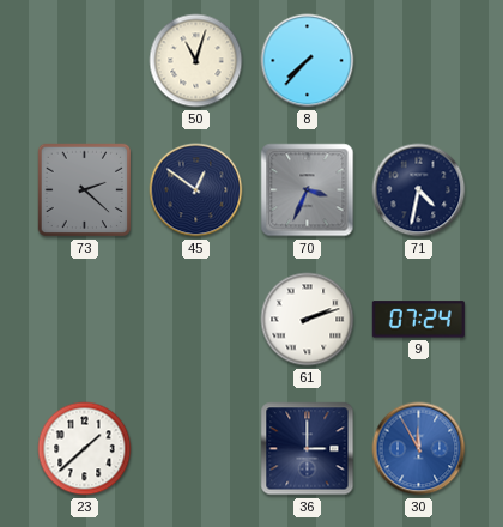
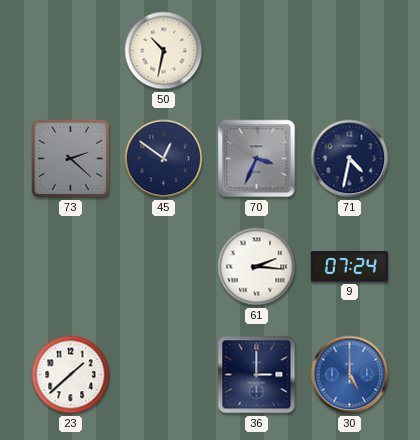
50: 11:03 -> 10:32 (164, 51)
8: 7:37 -> none (308, 61)
61: 2:12 -> 2:16 (257, 267)
30: 11:55 -> 5:00 (350, 375)
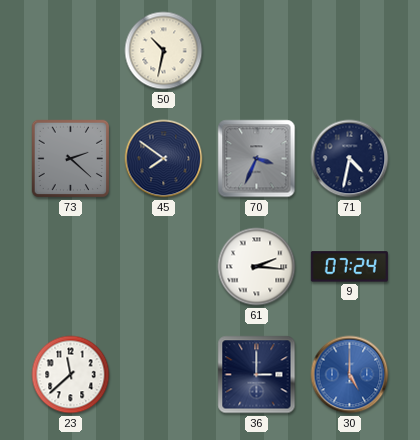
45: 12:51 -> 7:51 (164, 159)
23: 1:38 -> 11:38 (71, 375)
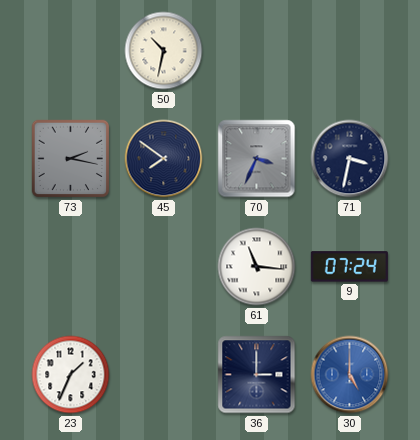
73: 2:22 -> 2:17 (71, 159)
71: 4:32 -> 3:32 (350, 159)
61: 2:16 -> 11:16 (257, 267)
23: 11:38 -> 1:34 (71, 375)
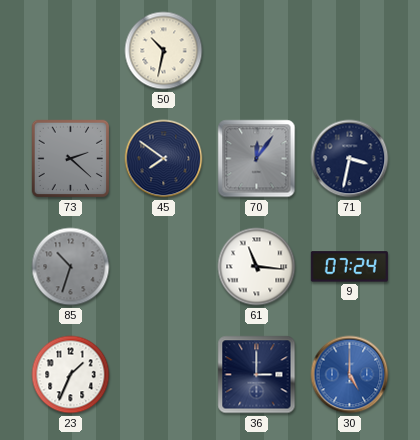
73: 2:17 -> 2:22 (71, 159)
70: 3:34 -> 12:06 (257, 159)
85: none -> 10:33 (71, 267)
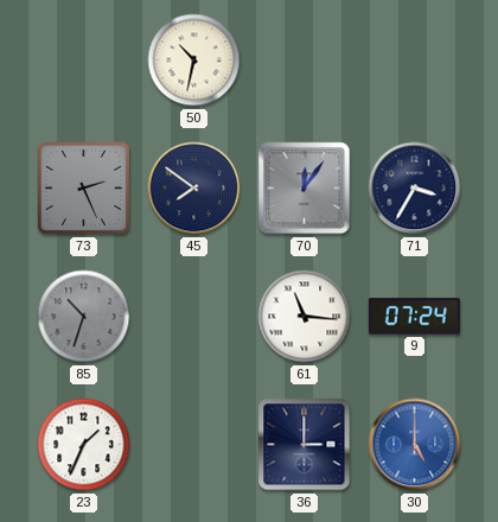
73: 2:22 -> 2:26 (84, 189)
71: 3:32 -> 3:35 (415, 189)
